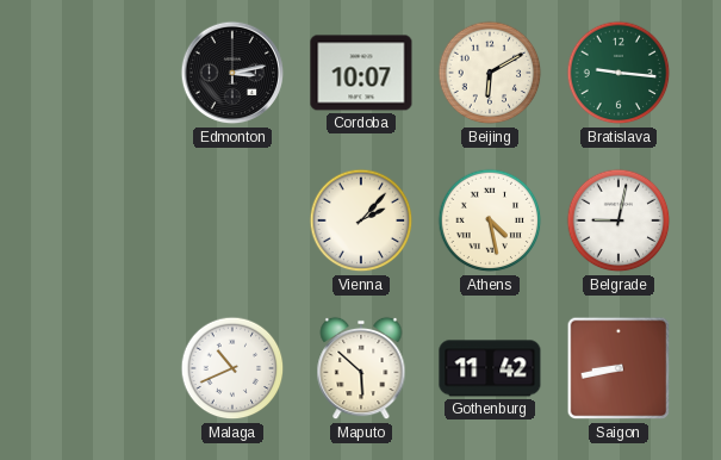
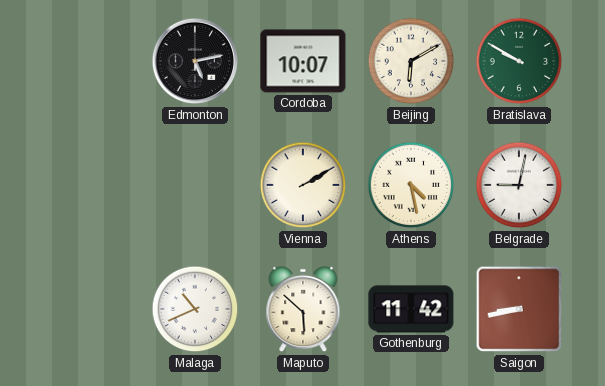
Edmonton: 3:13 -> 5:13 (195, 61)
Bratislava: 9:16 -> 9:50 (519, 61)
Vienna: 2:07 -> 2:10 (303, 185)
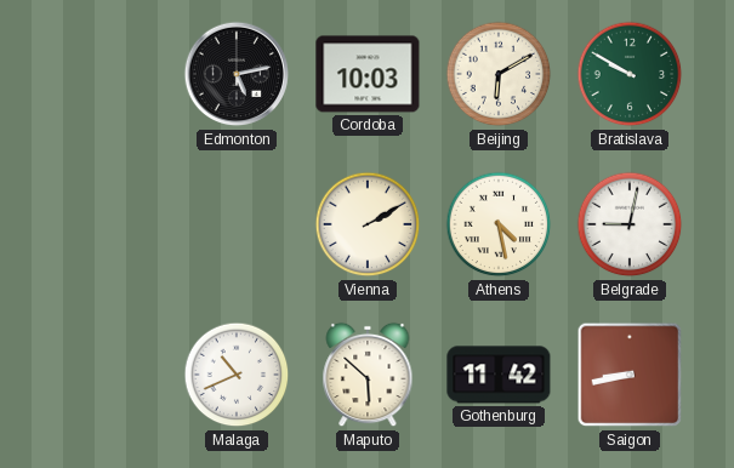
Cordoba: 10:07 -> 10:03 (368, 74)
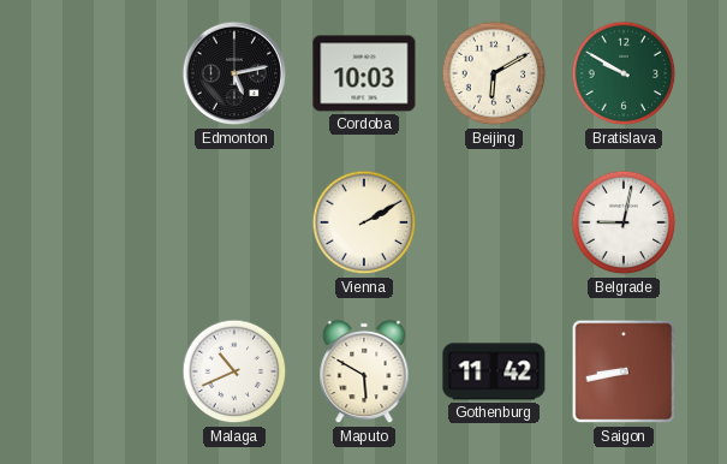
Athens: 4:28 -> none (499, 224)
Maputo: 5:52 -> 5:50 (364, 371)
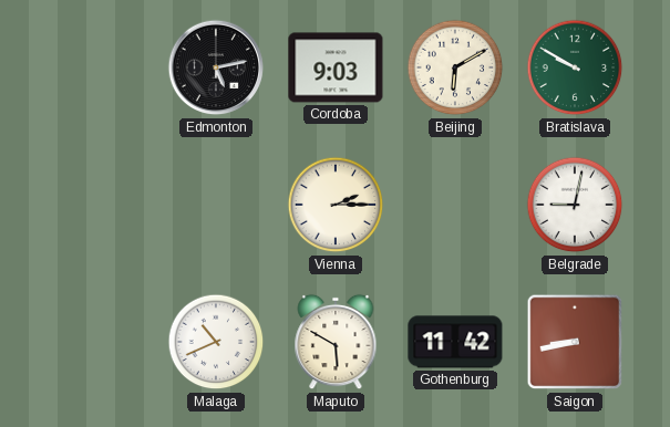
Cordoba: 10:03 -> 9:03 (336, 67)
Vienna: 2:10 -> 2:15 (336, 205)
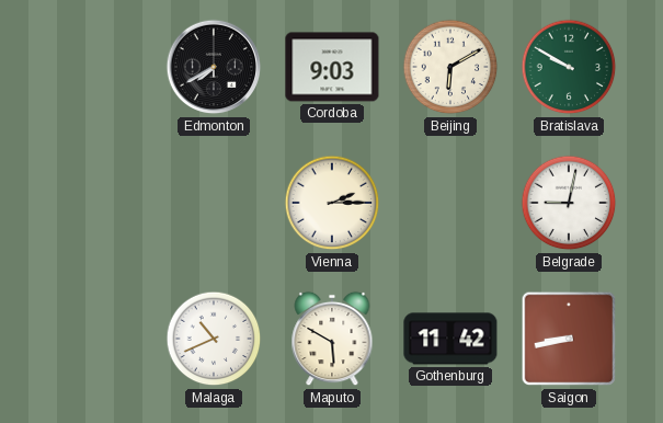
Edmonton: 5:13 -> 7:40 (214, 67)
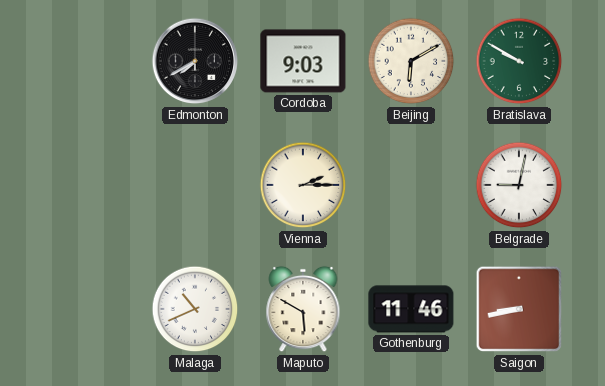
Gothenburg: 11:42 -> 11:46 (411, 309)
